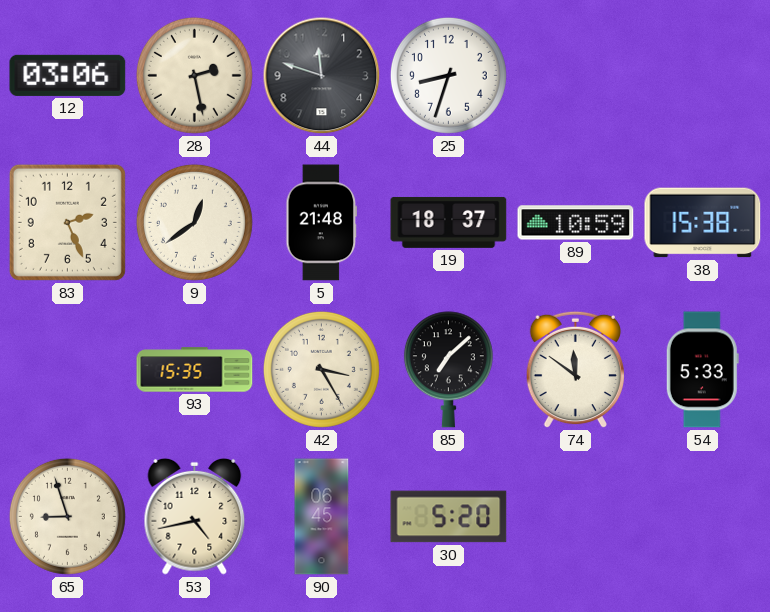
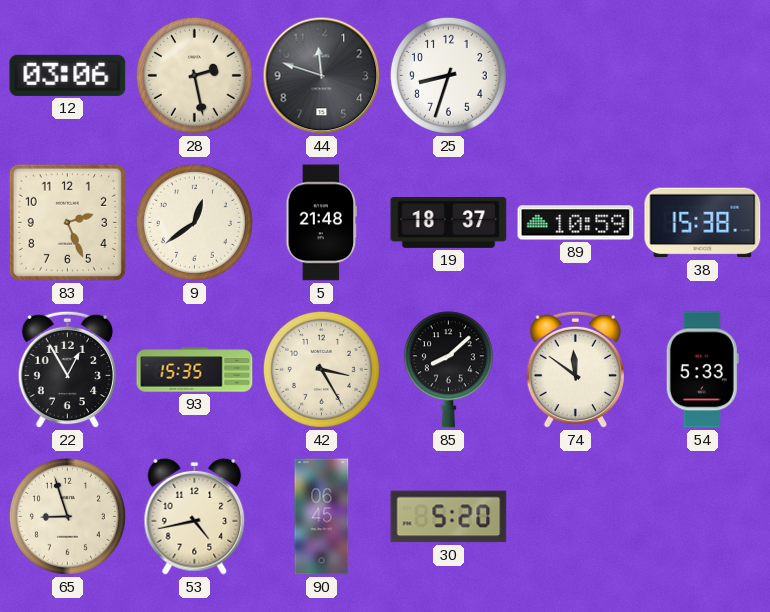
22: none -> 12:55 (67, 370)
85: 7:08 -> 8:08 (448, 370)
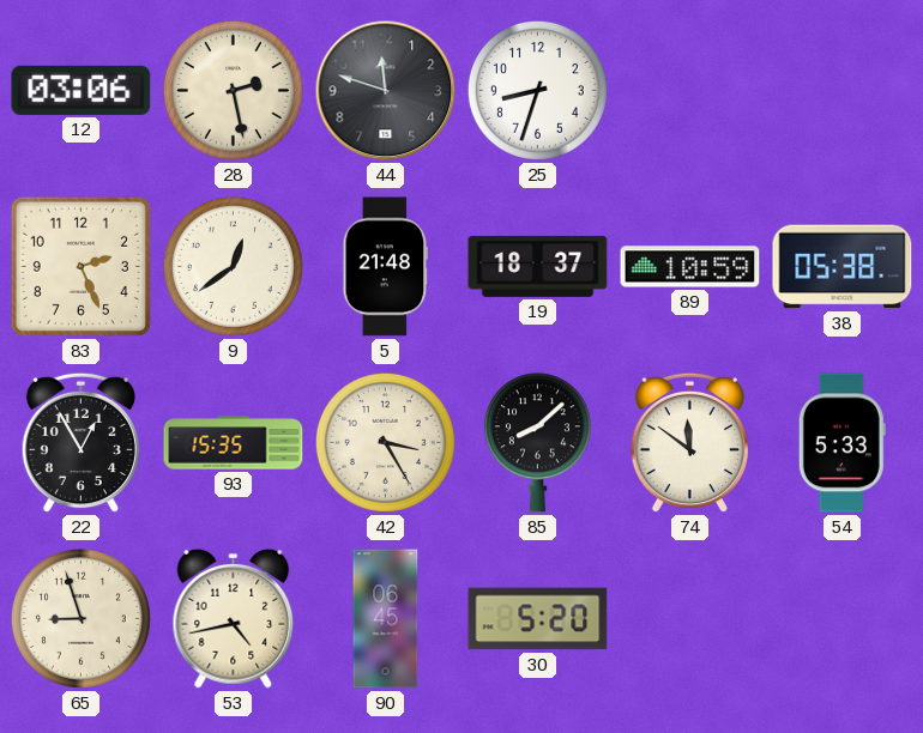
38: 15:38 -> 05:38 (843, 267)
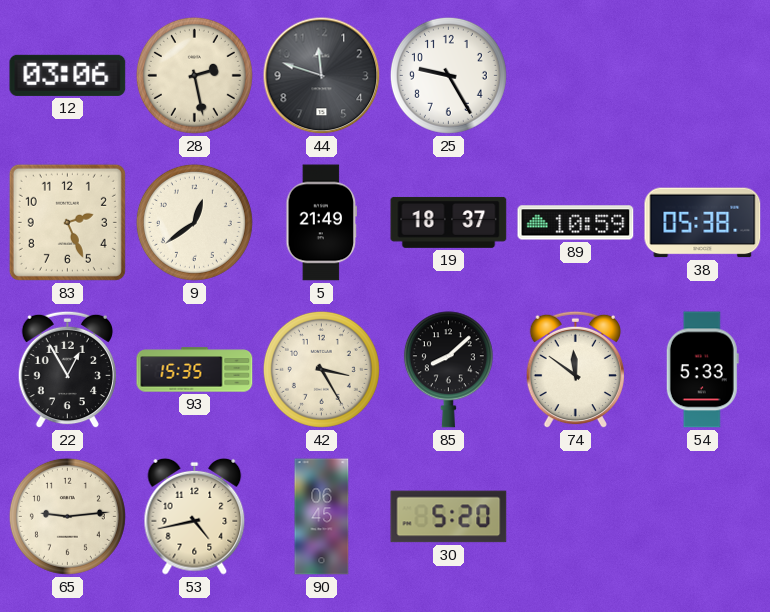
25: 8:33 -> 9:25 (448, 75)
5: 21:48 -> 21:49 (322, 223)
65: 8:57 -> 9:14 (67, 516)
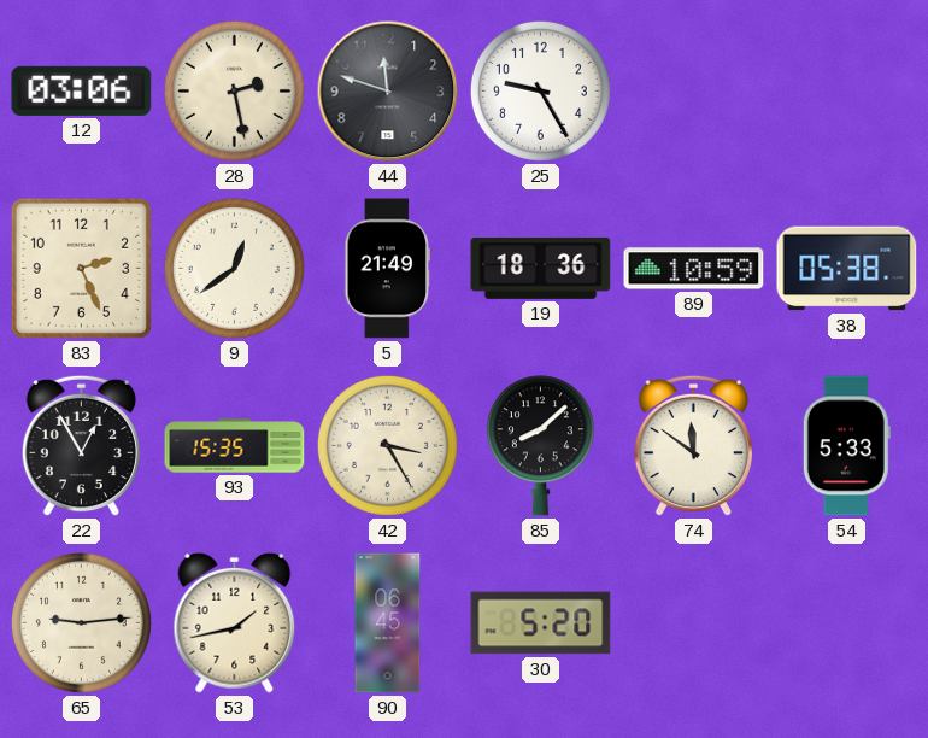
19: 18:37 -> 18:36 (541, 268)
53: 4:43 -> 1:43 (235, 622)
